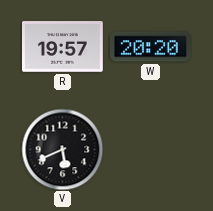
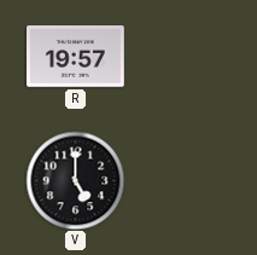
W: 20:20 -> none (151, 47)
V: 5:41 -> 5:00 (75, 180)
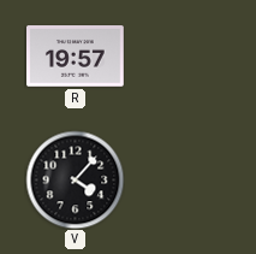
V: 5:00 -> 4:07 (75, 179)
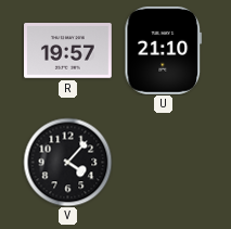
U: none -> 21:10 (164, 50)
